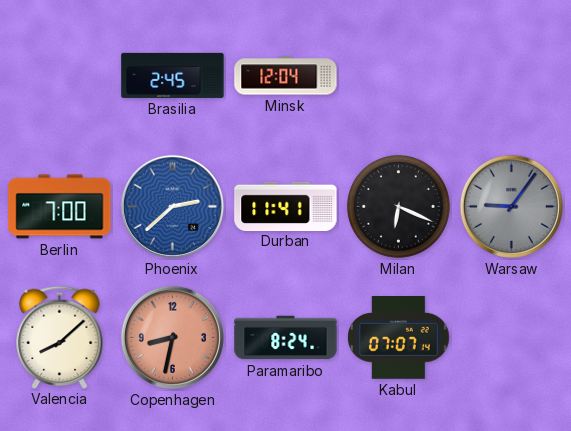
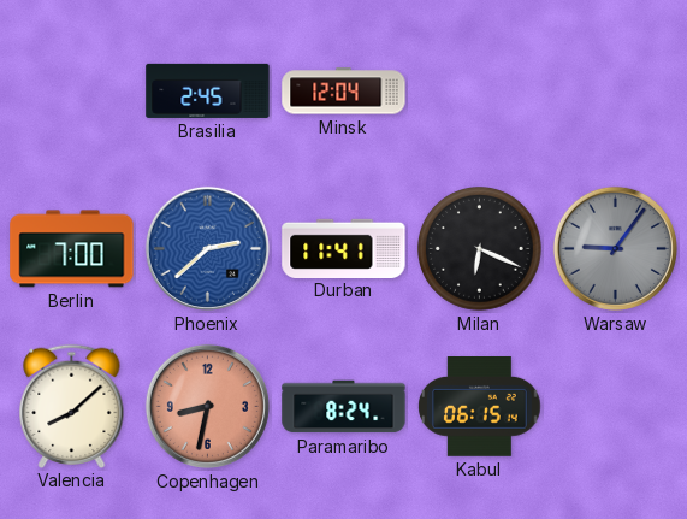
Kabul: 07:07 -> 06:15 (480, 407)
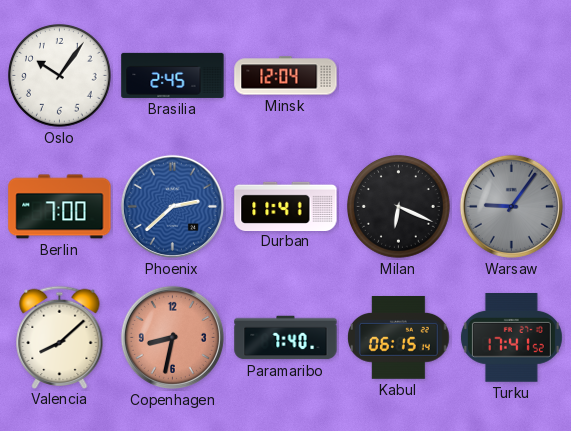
Oslo: none -> 10:06 (60, 76)
Paramaribo: 8:24 -> 7:40 (286, 338)
Turku: none -> 17:41 (511, 338)
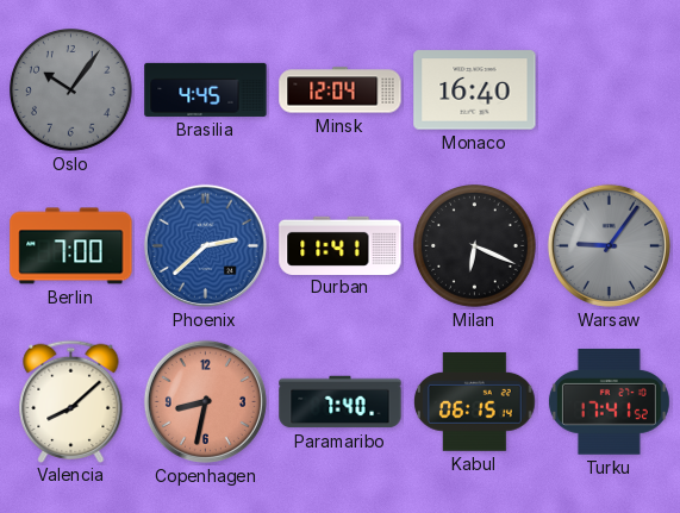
Oslo dial: white -> grey (71, 90)
Brasilia: 2:45 -> 4:45 (206, 89)
Monaco: none -> 16:40 (475, 90)
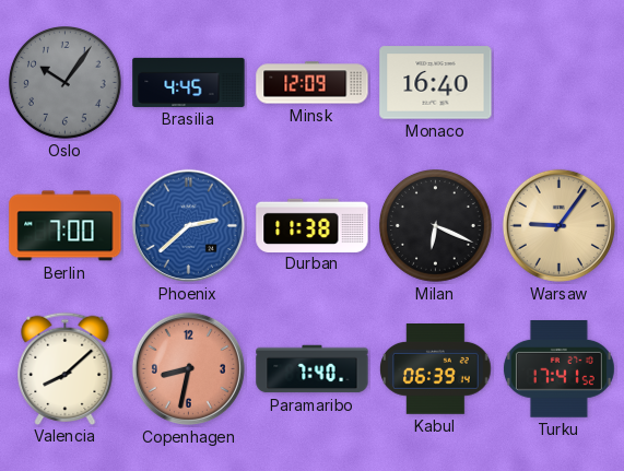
Minsk: 12:04 -> 12:09 (313, 83)
Durban: 11:41 -> 11:38 (313, 225)
Warsaw dial: grey -> champagne (558, 225)
Kabul: 06:15 -> 06:39 (436, 369)
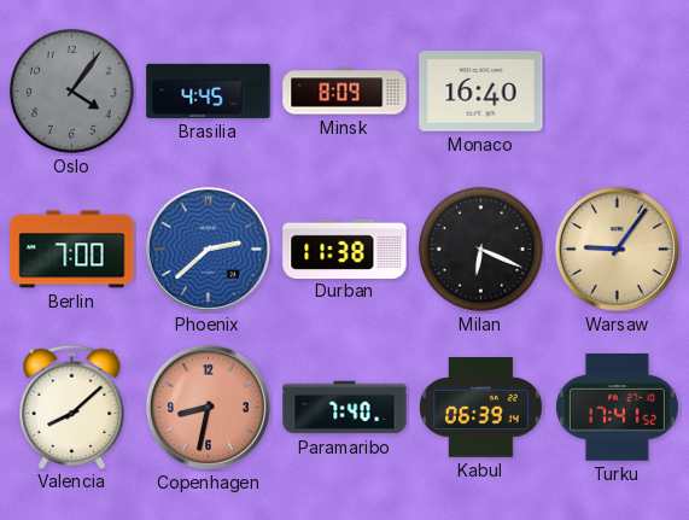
Oslo: 10:06 -> 4:06 (72, 92)
Minsk: 12:09 -> 8:09 (345, 92)
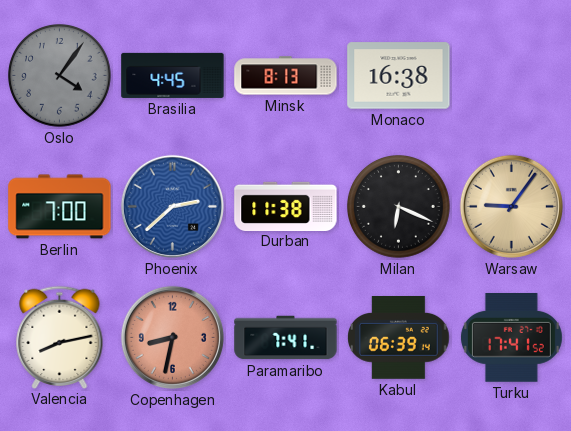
Minsk: 8:09 -> 8:13 (286, 76)
Monaco: 16:40 -> 16:38 (399, 76)
Valencia: 8:08 -> 8:13 (60, 337)
Paramaribo: 7:40 -> 7:41 (286, 338)
